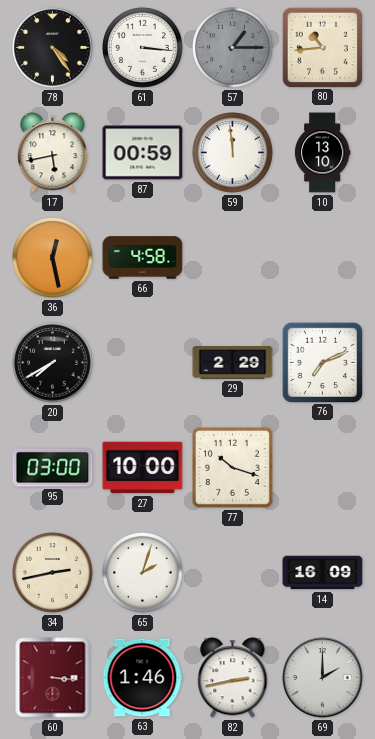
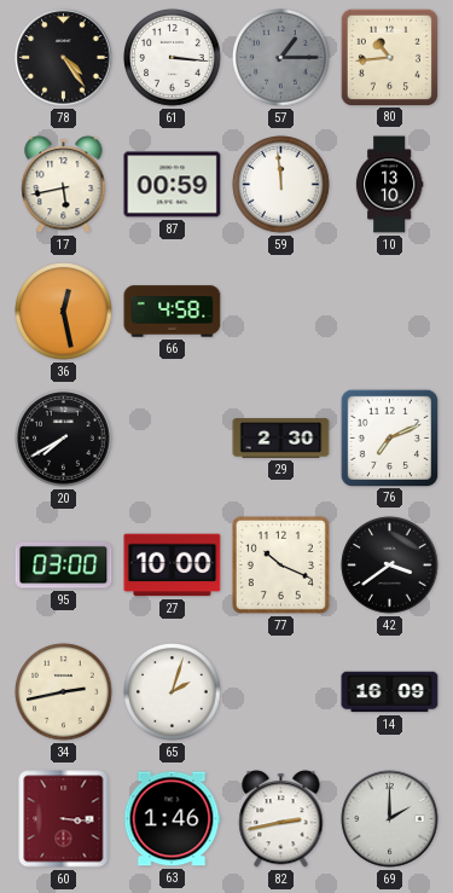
29: 2:29 -> 2:30 (281, 439)
77: 10:18 -> 10:19 (280, 564)
42: none -> 3:39 (390, 566)
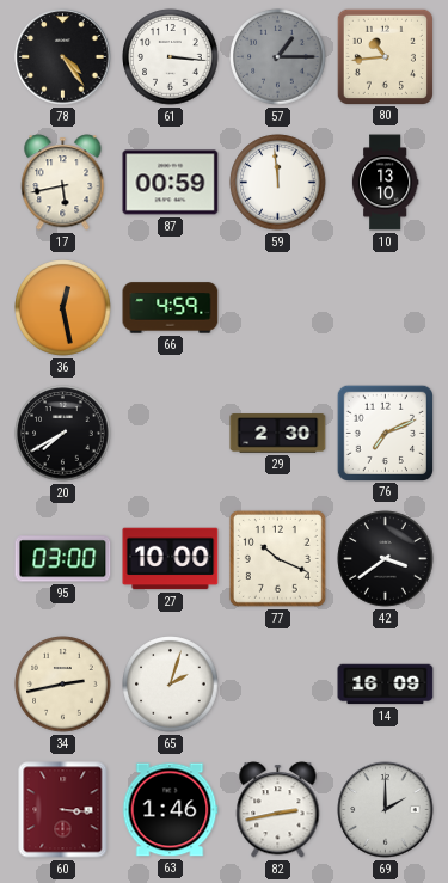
66: 4:58 -> 4:59 (171, 308)
